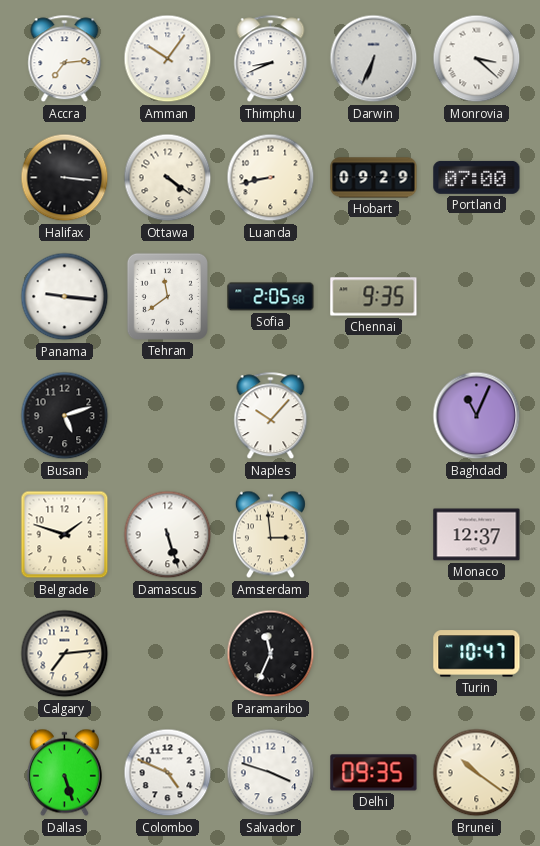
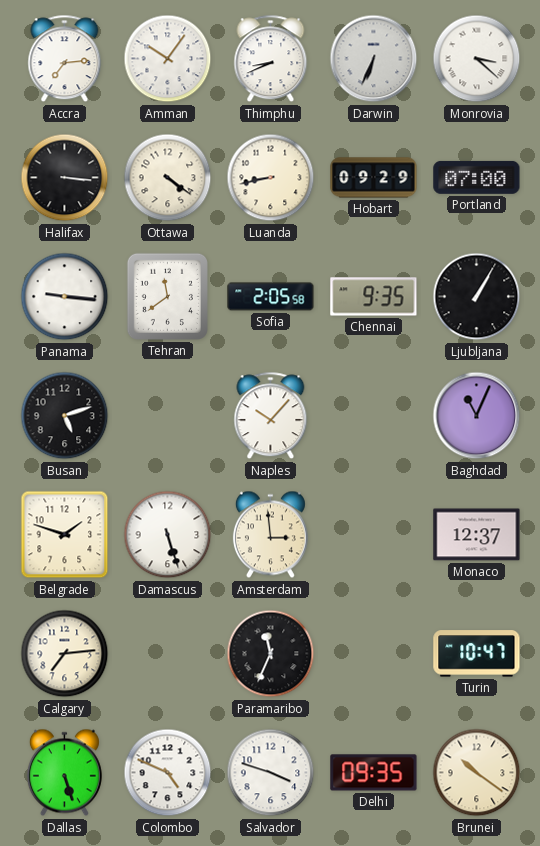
Ljubljana: none -> 1:05 (477, 297)
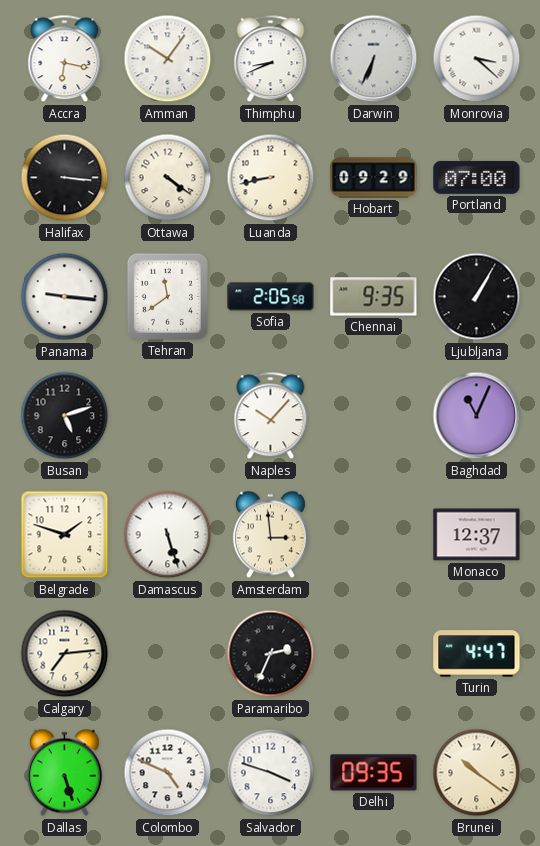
Accra: 7:14 -> 6:17 (65, 59)
Paramaribo: 11:34 -> 2:34 (271, 654)
Turin: 10:47 -> 4:47 (477, 654)
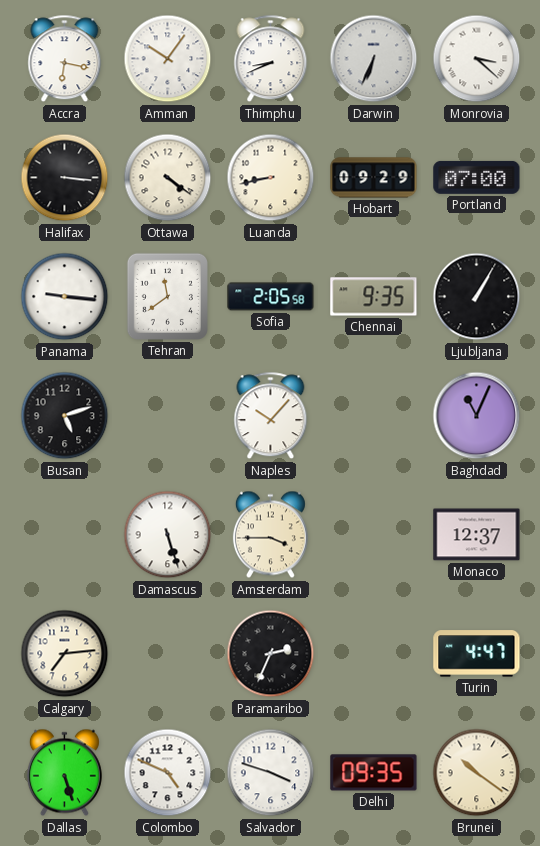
Belgrade: 1:48 -> none (65, 535)
Amsterdam: 2:59 -> 3:45 (270, 535)
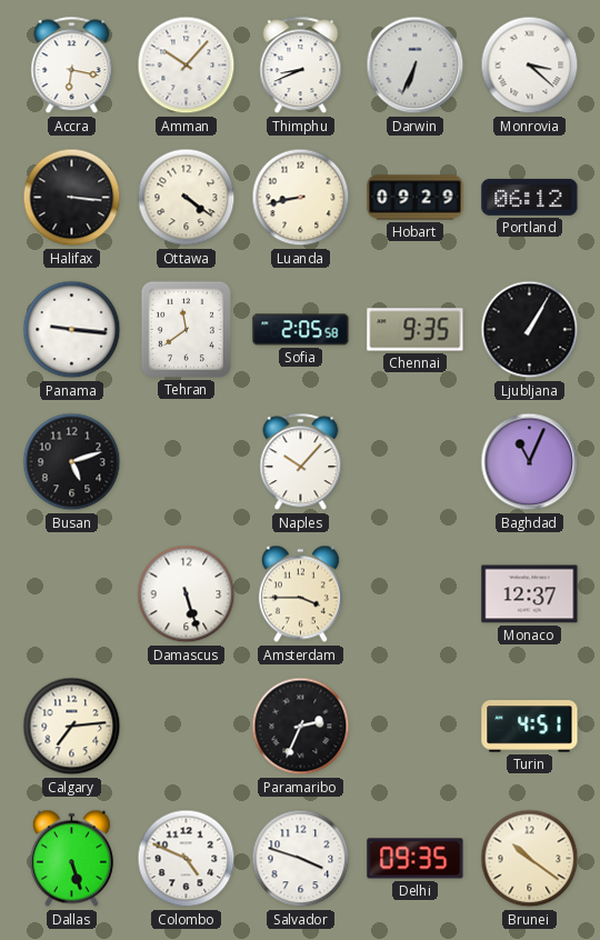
Amman: 10:06 -> 10:07 (187, 66)
Portland: 07:00 -> 06:12 (530, 197)
Turin: 4:47 -> 4:51 (530, 727)
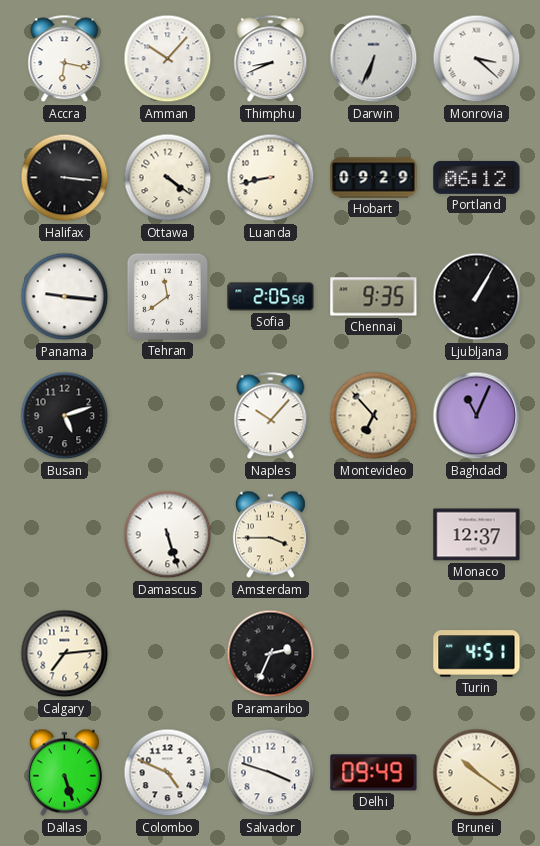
Montevideo: none -> 6:53 (374, 416)
Delhi: 09:35 -> 09:49 (374, 773)
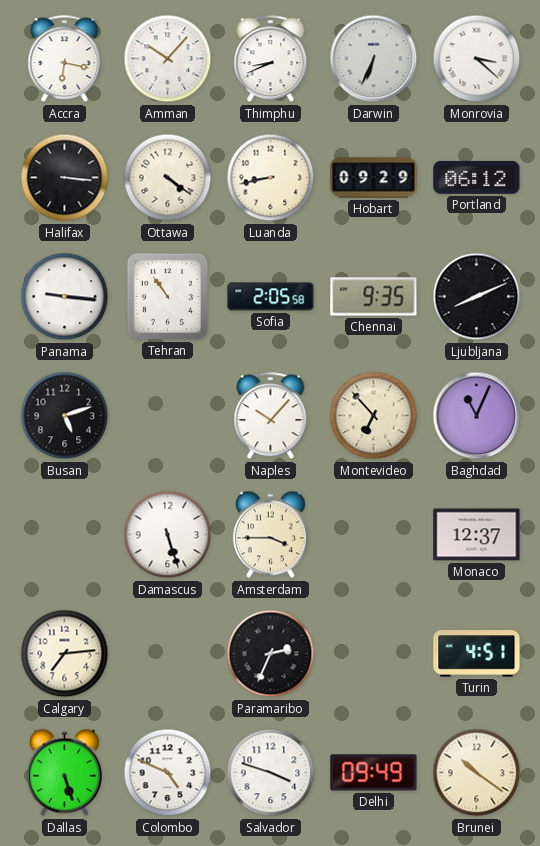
Tehran: 11:39 -> 10:54 (167, 296)
Ljubljana: 1:05 -> 8:11 (477, 297)
